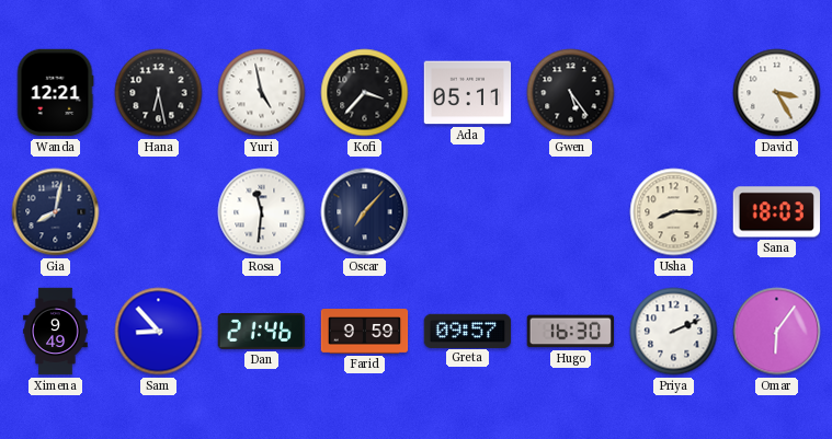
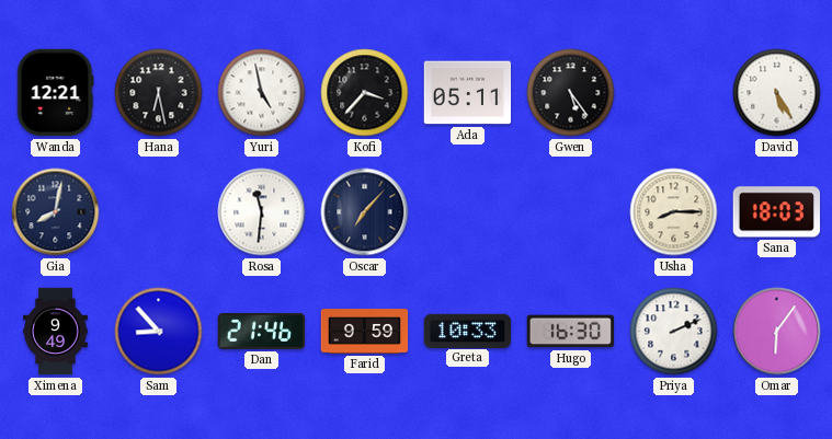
David: 3:25 -> 5:25 (777, 93)
Greta: 09:57 -> 10:33 (468, 331)
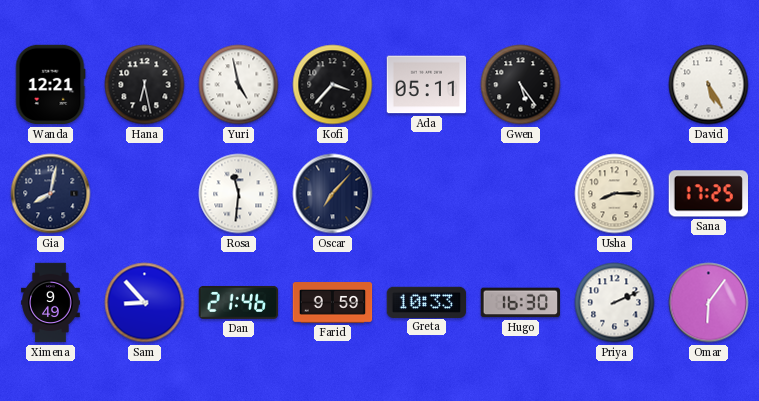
Sana: 18:03 -> 17:25 (708, 194)
